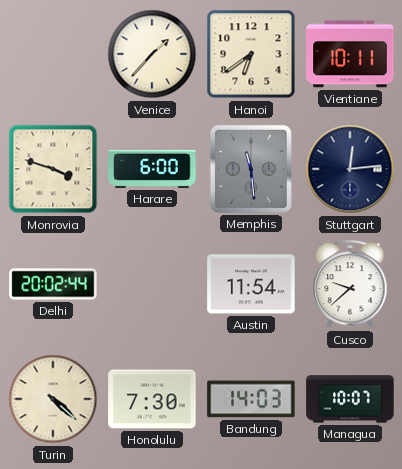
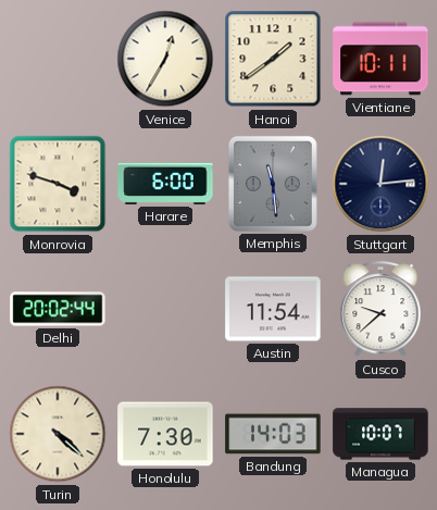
Venice: 1:37 -> 12:35 (165, 59)
Hanoi: 6:39 -> 1:39 (273, 59)
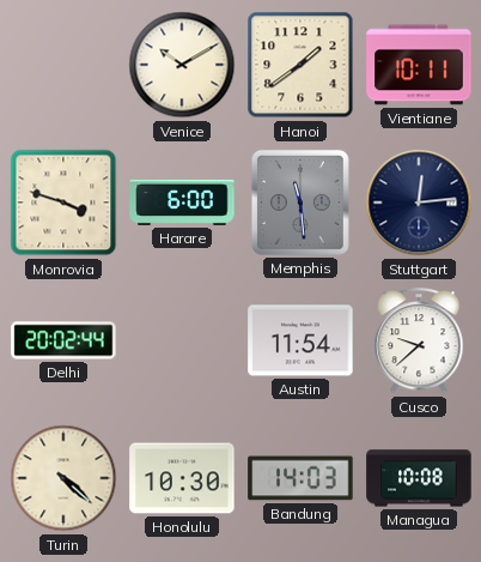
Venice: 12:35 -> 10:10 (182, 65)
Honolulu: 7:30 -> 10:30 (182, 478)
Managua: 10:07 -> 10:08 (419, 478)
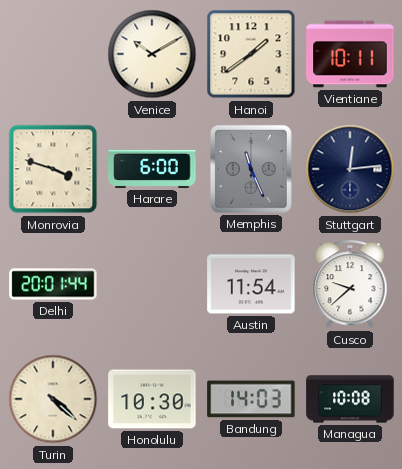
Memphis: 11:29 -> 11:26 (251, 169)
Delhi: 20:02 -> 20:01 (53, 284)
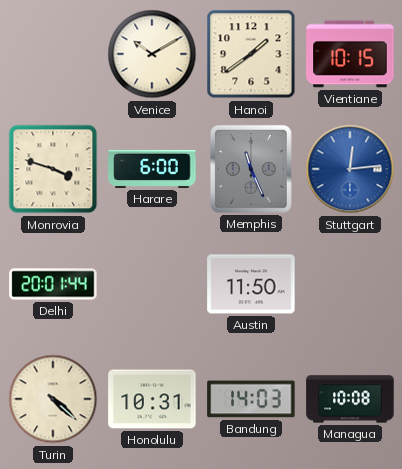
Vientiane: 10:11 -> 10:15 (350, 54)
Stuttgart dial: navy -> blue (350, 169)
Austin: 11:54 -> 11:50 (251, 284)
Cusco: 9:38 -> none (350, 285)
Honolulu: 10:30 -> 10:31 (152, 399)
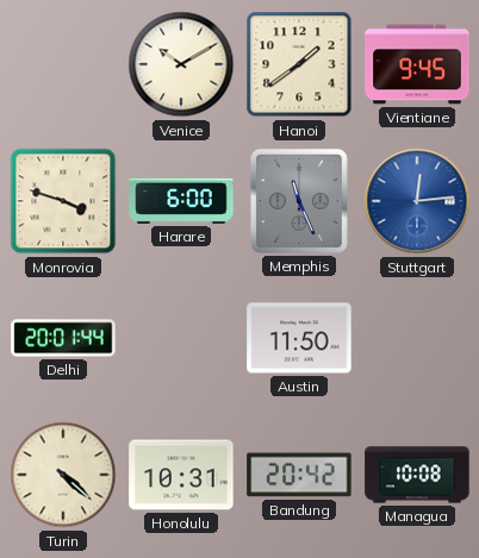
Vientiane: 10:15 -> 9:45 (417, 64)
Bandung: 14:03 -> 20:42 (299, 475)
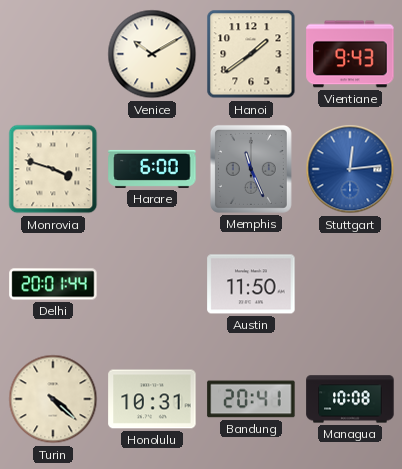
Vientiane: 9:45 -> 9:43 (350, 54)
Bandung: 20:42 -> 20:41 (251, 399)
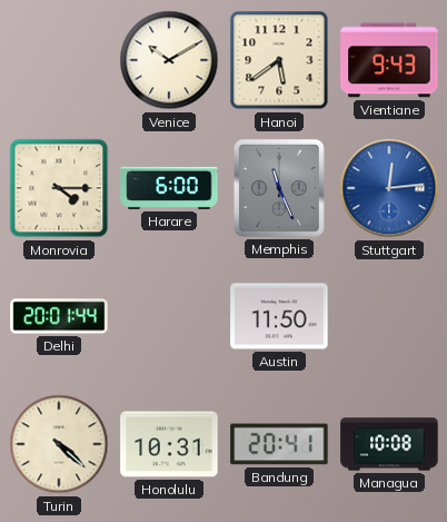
Hanoi: 1:39 -> 5:39 (279, 60)
Monrovia: 3:48 -> 4:15 (59, 188)
